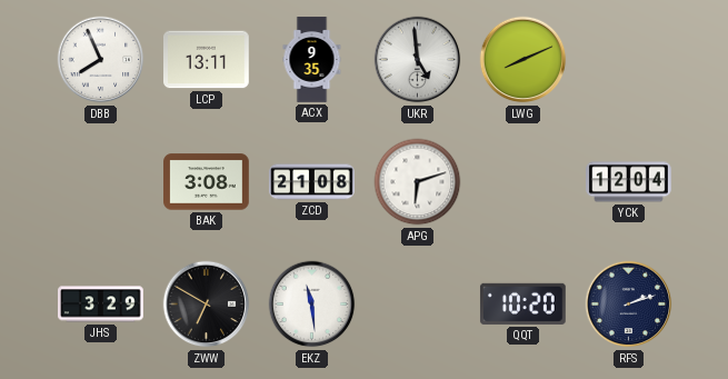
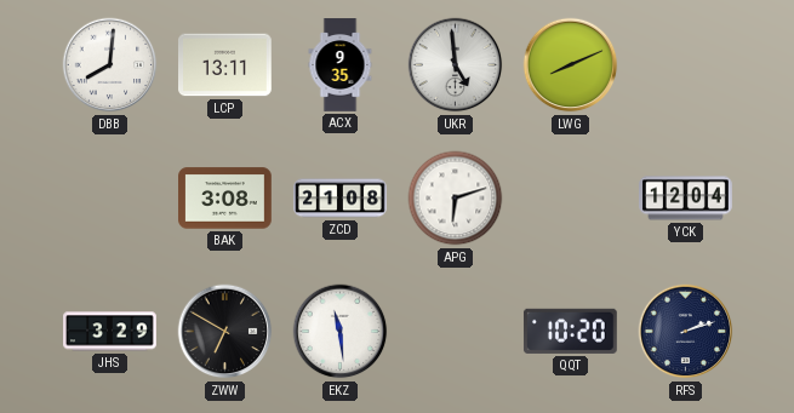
DBB: 7:56 -> 8:01 (110, 65)
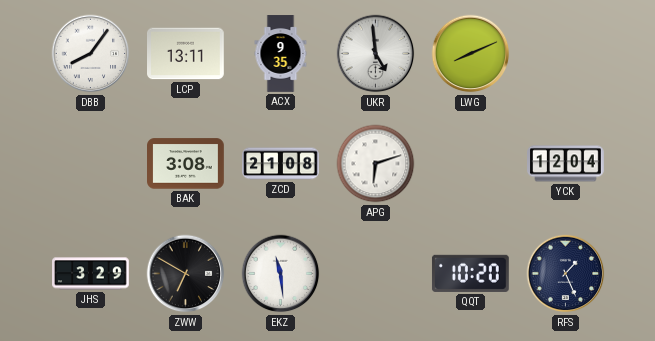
DBB: 8:01 -> 8:06 (91, 54)
RFS: 2:12 -> 1:26 (566, 274)
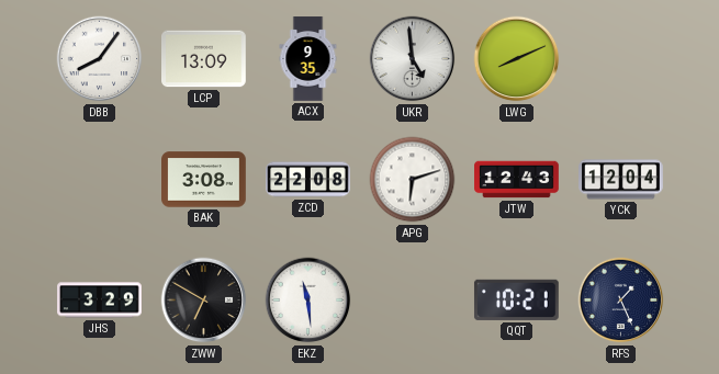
LCP: 13:11 -> 13:09 (204, 59)
ZCD: 21:08 -> 22:08 (308, 180)
JTW: none -> 12:43 (517, 180)
QQT: 10:20 -> 10:21 (516, 299)
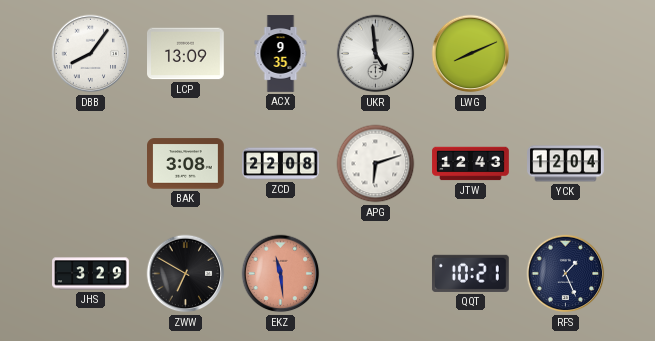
EKZ dial: white -> salmon (281, 274)
